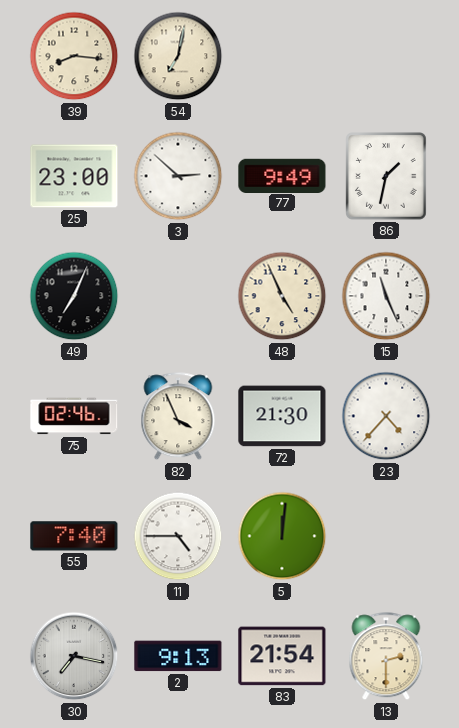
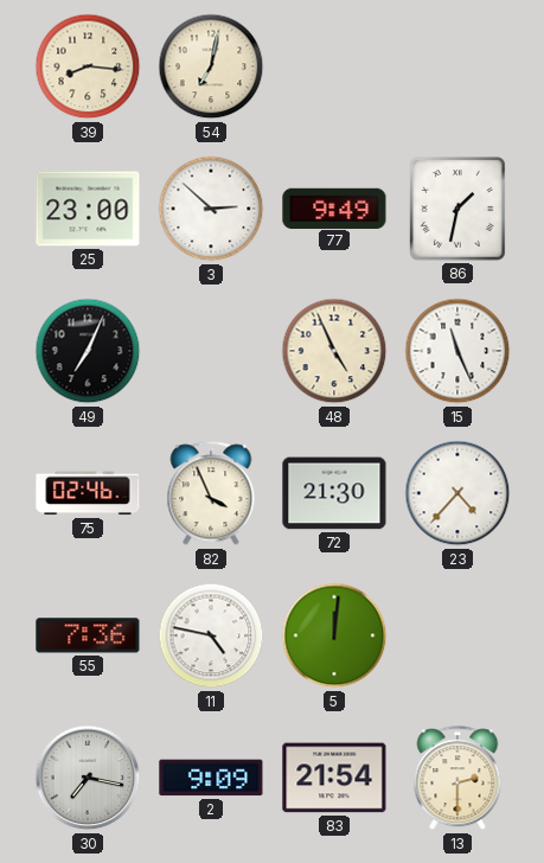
55: 7:40 -> 7:36 (88, 635)
11: 4:45 -> 4:47 (211, 635)
2: 9:13 -> 9:09 (211, 778)
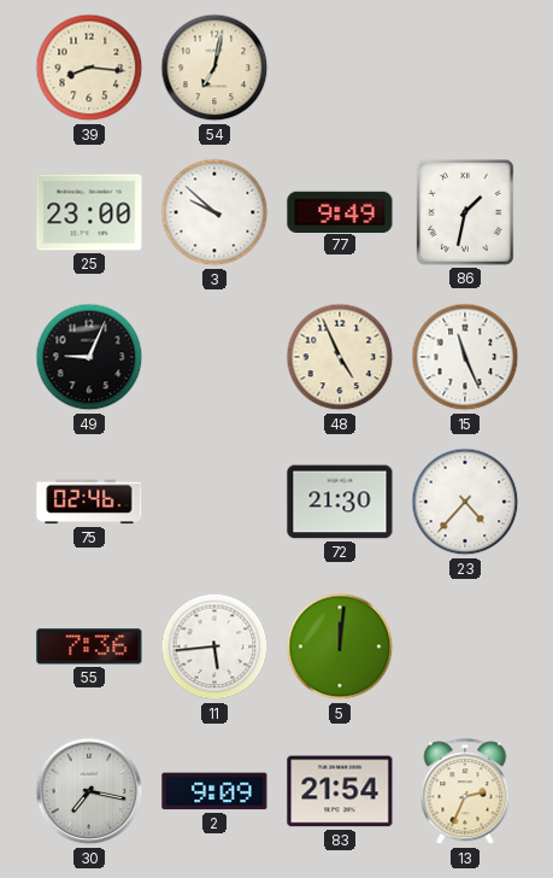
3: 2:52 -> 9:52 (214, 212)
49: 7:04 -> 9:04 (89, 357)
82: 3:56 -> none (211, 494)
11: 4:47 -> 5:44 (214, 646)
13: 2:30 -> 2:34 (465, 792)
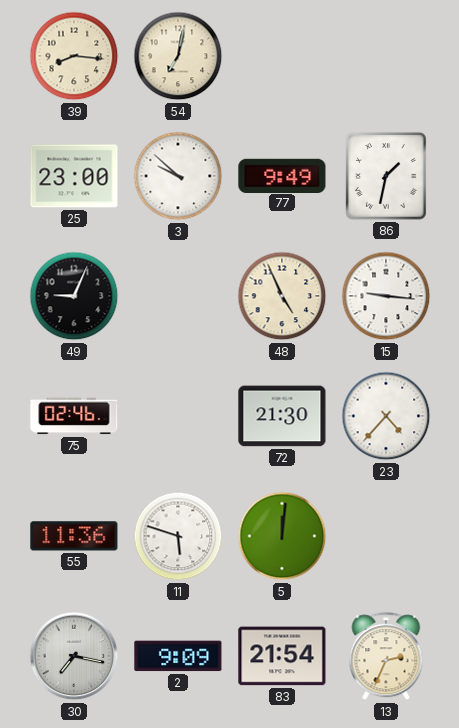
15: 11:26 -> 9:16 (386, 296)
55: 7:36 -> 11:36 (74, 536)
11: 5:44 -> 5:48 (178, 536)
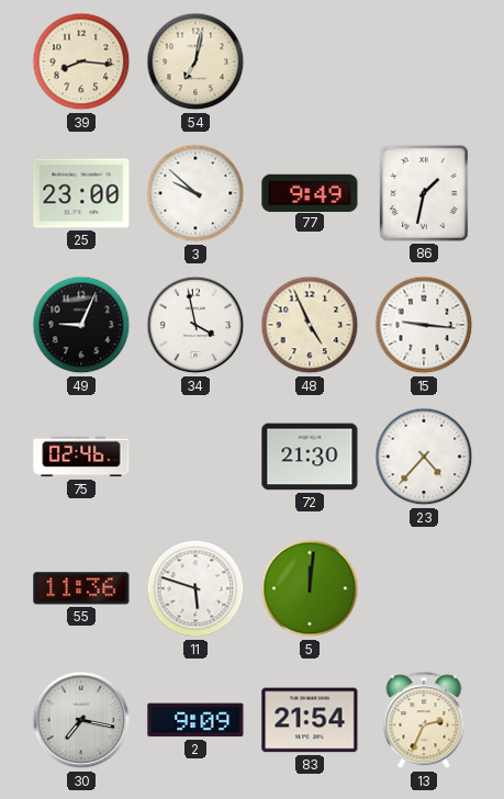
34: none -> 3:58 (195, 325)
